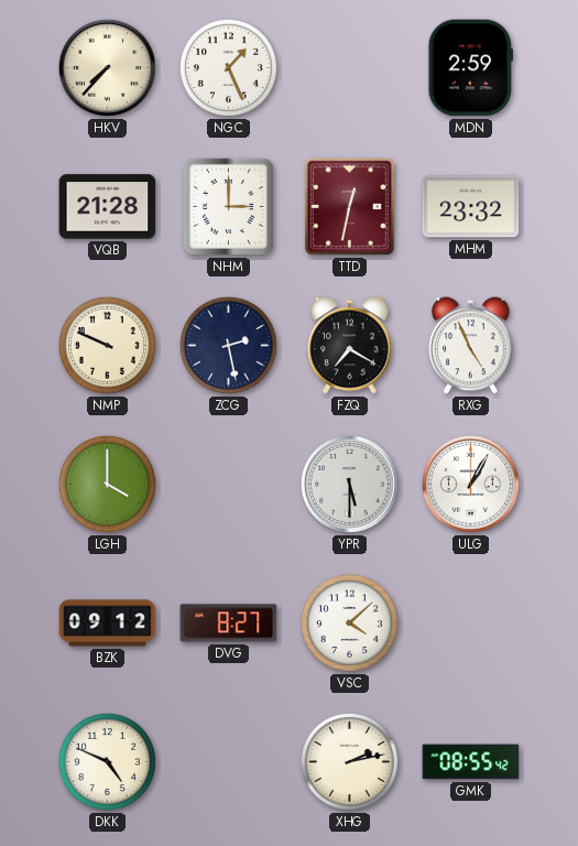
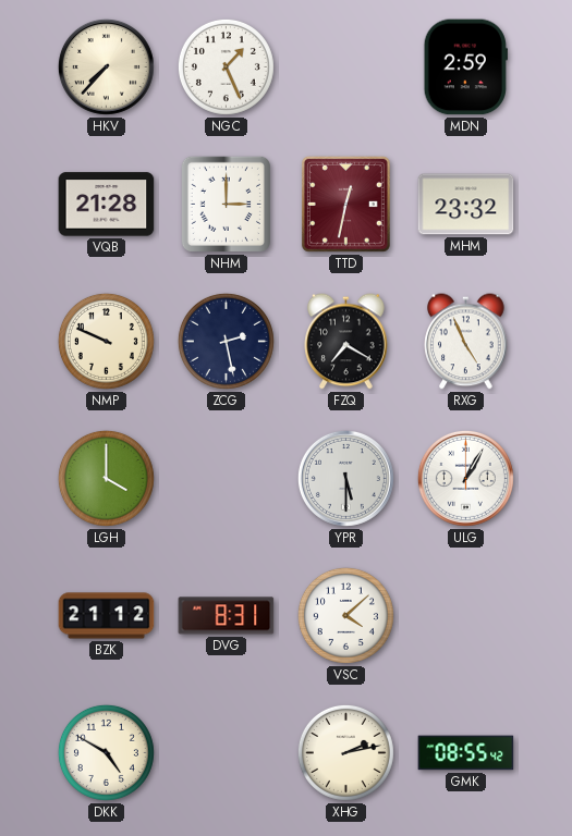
BZK: 09:12 -> 21:12 (107, 616)
DVG: 8:27 -> 8:31 (227, 616)
DKK: 4:49 -> 4:50 (106, 752)
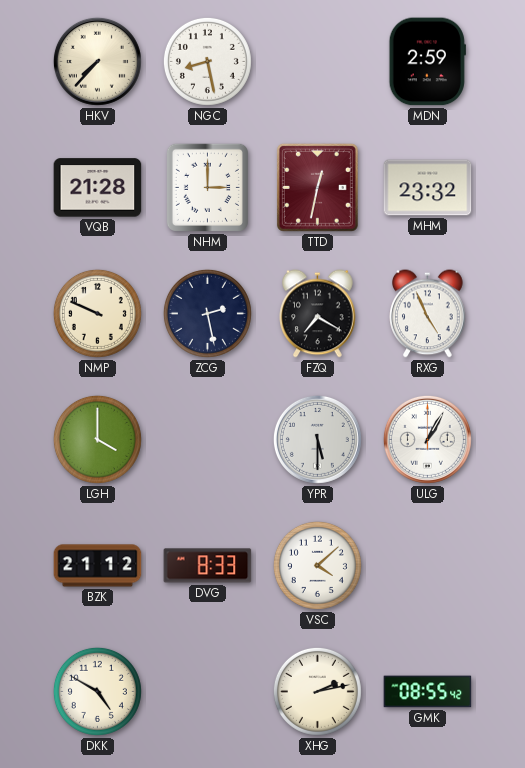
NGC: 1:26 -> 8:28 (207, 61)
DVG: 8:31 -> 8:33 (208, 566)
